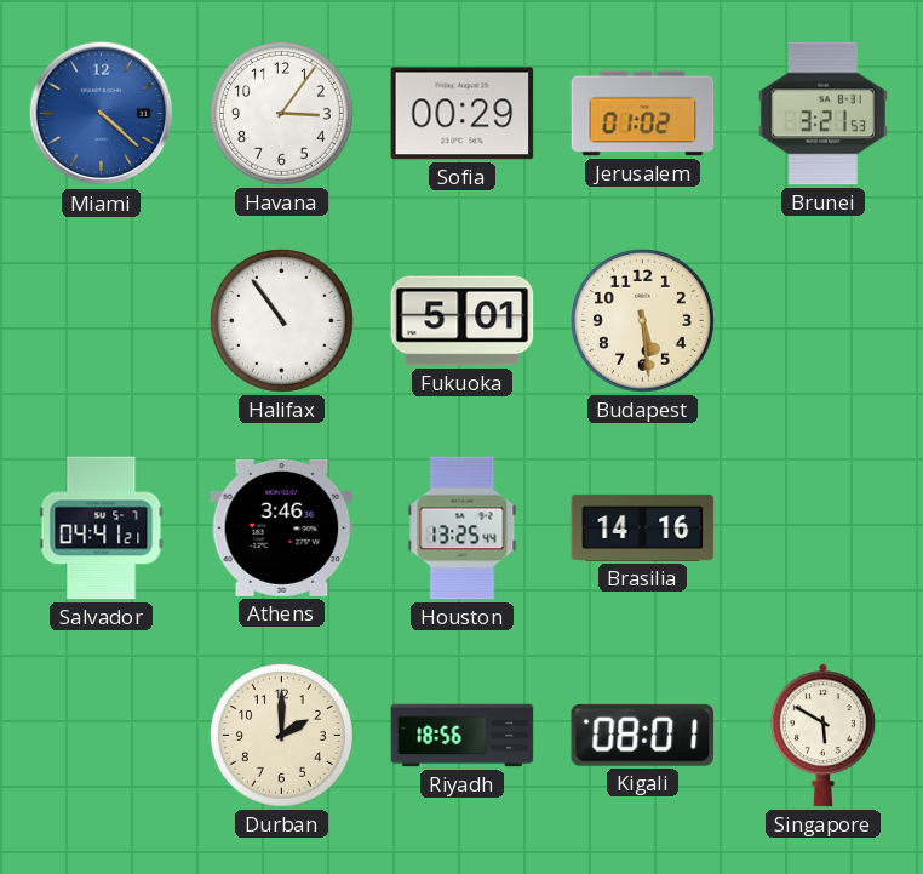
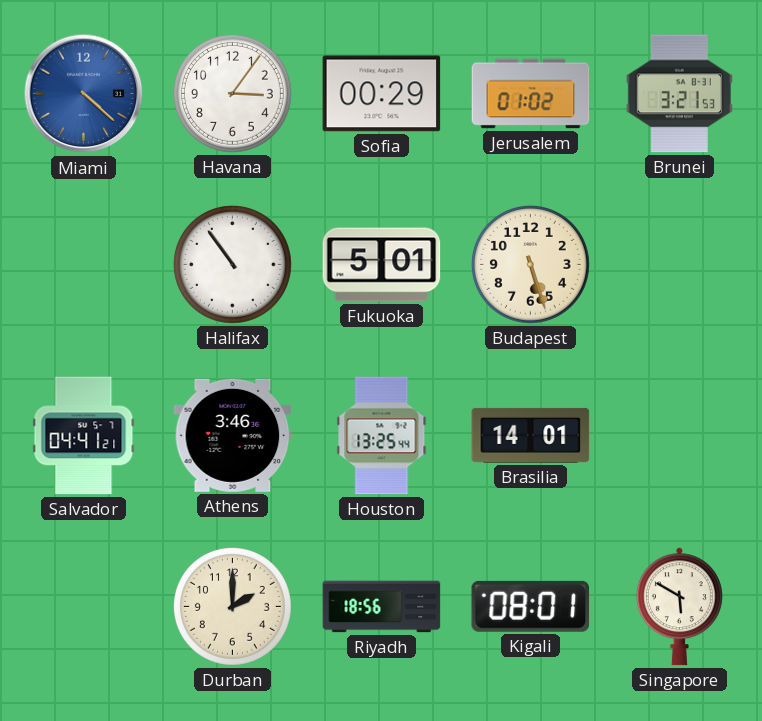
Budapest: 5:29 -> 5:27 (530, 264)
Brasilia: 14:16 -> 14:01 (531, 435)
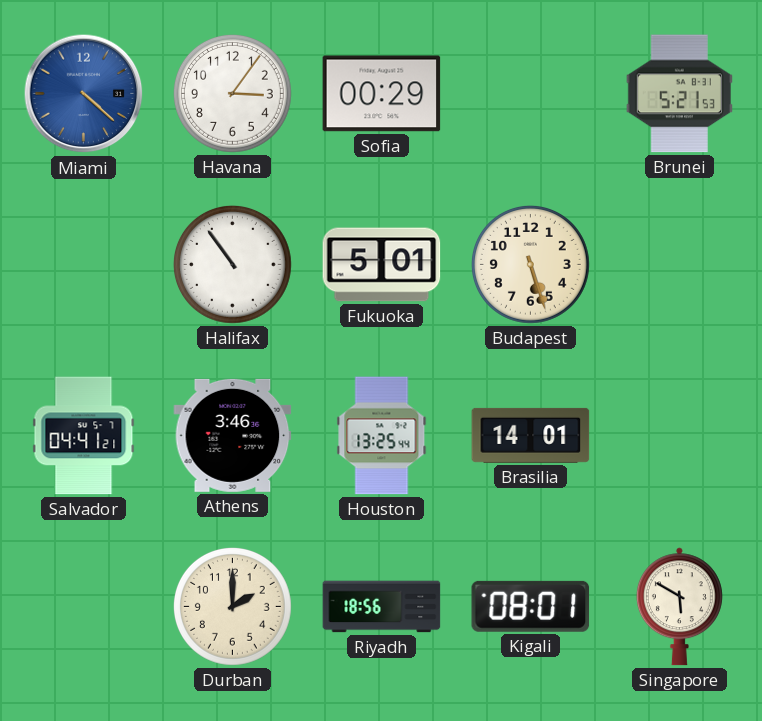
Jerusalem: 01:02 -> none (531, 94)
Brunei: 3:21 -> 5:21 (679, 94)
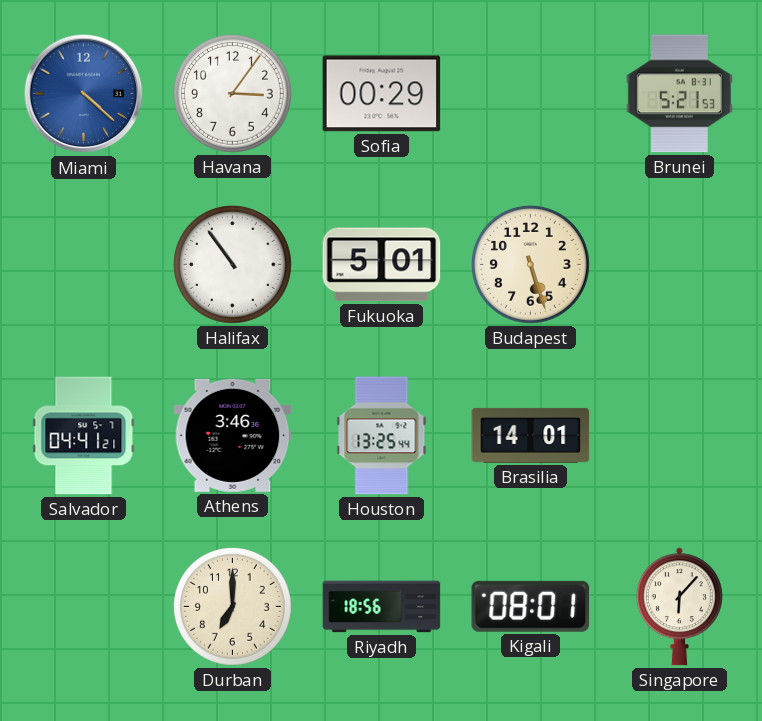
Durban: 2:00 -> 7:00 (232, 606)
Singapore: 5:50 -> 6:07 (679, 607)
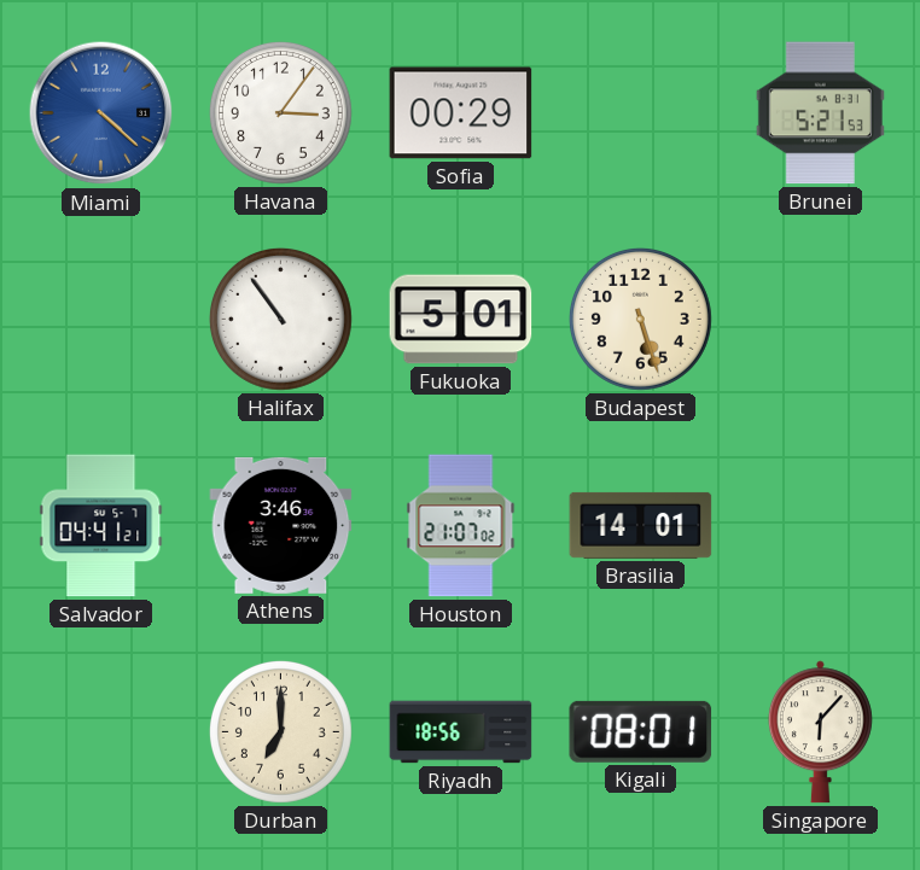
Houston: 13:25 -> 21:07 (461, 526)
